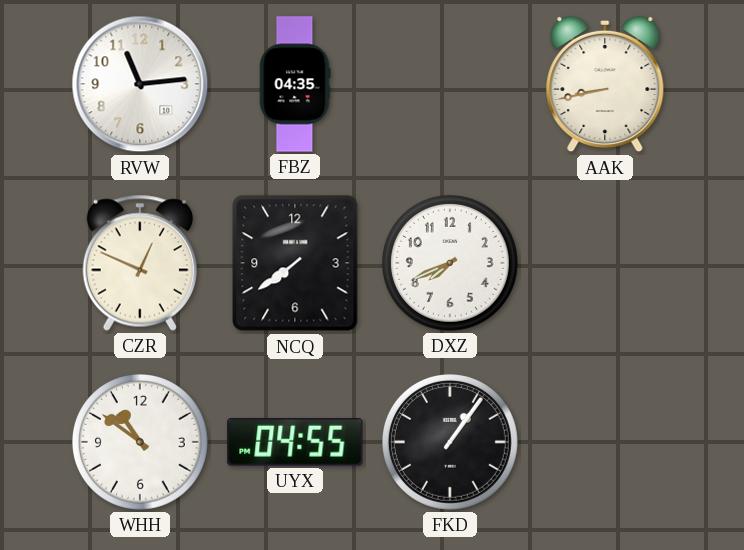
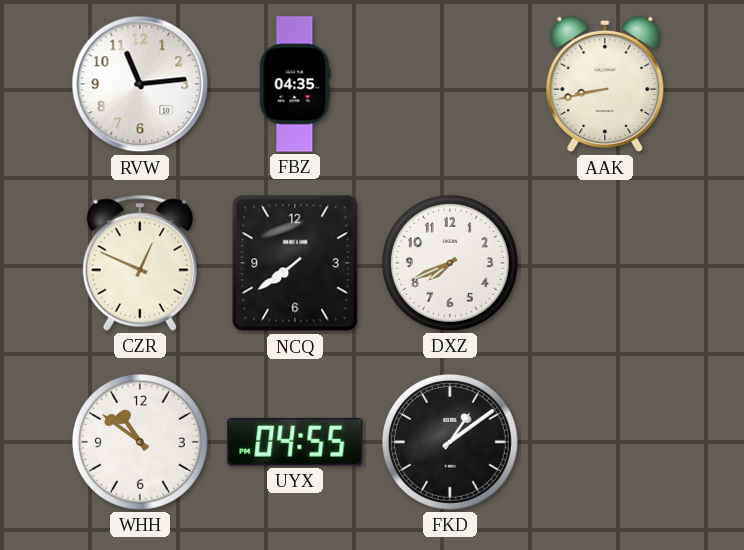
FKD: 1:06 -> 1:09 (450, 442)
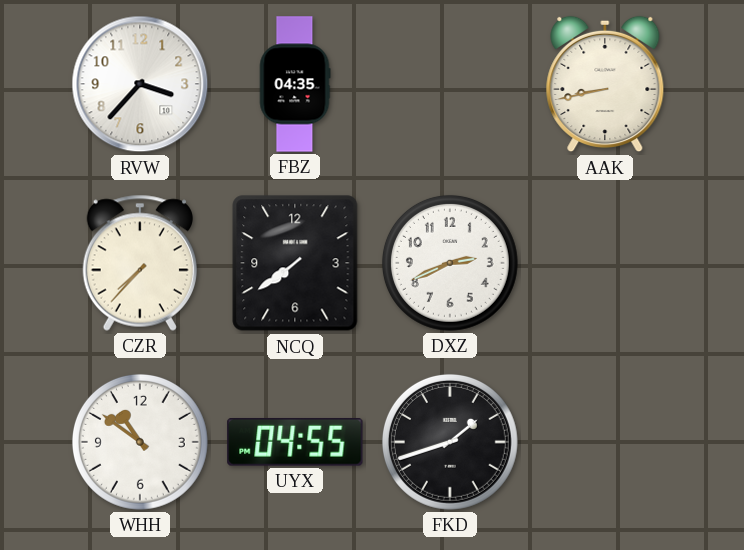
RVW: 11:14 -> 3:37 (140, 84)
CZR: 12:49 -> 7:37 (140, 263)
DXZ: 7:41 -> 2:41 (450, 263)
FKD: 1:09 -> 1:42 (450, 442)
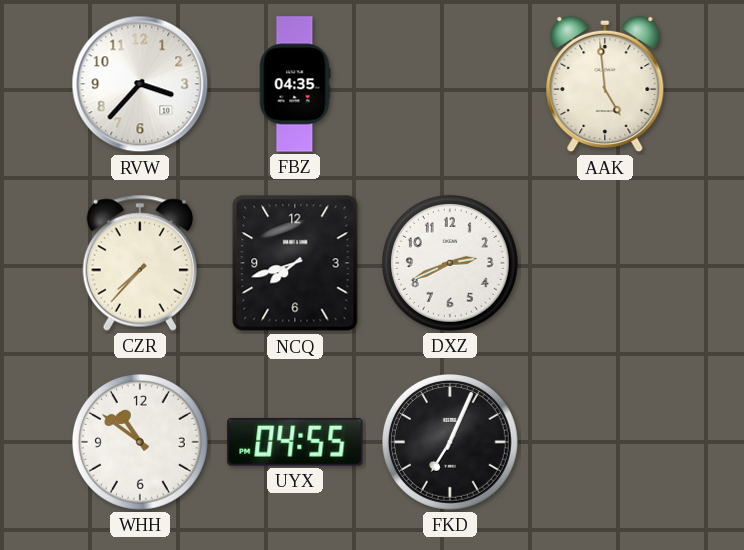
AAK: 8:43 -> 4:59 (605, 84)
NCQ: 7:39 -> 7:42 (295, 263)
FKD: 1:42 -> 7:04 (450, 442)
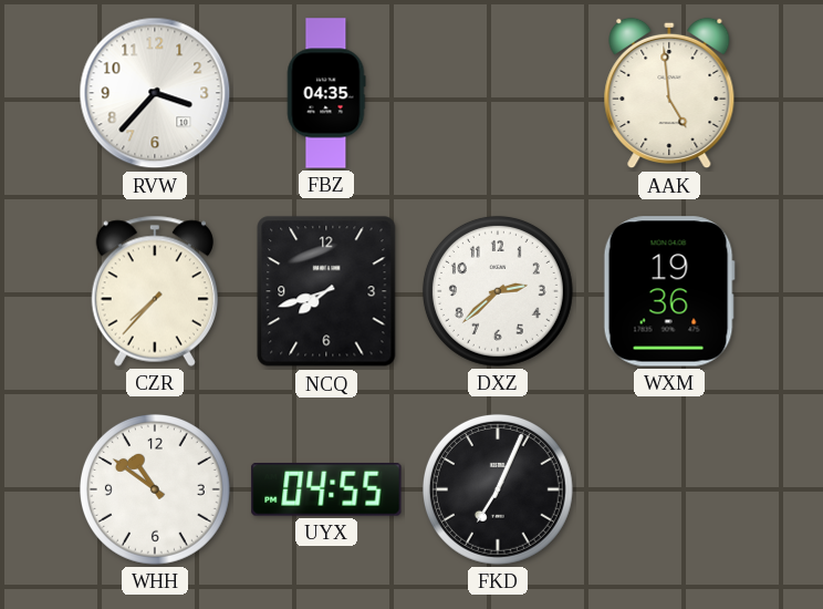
DXZ: 2:41 -> 2:38 (498, 291)
WXM: none -> 19:36 (669, 291)
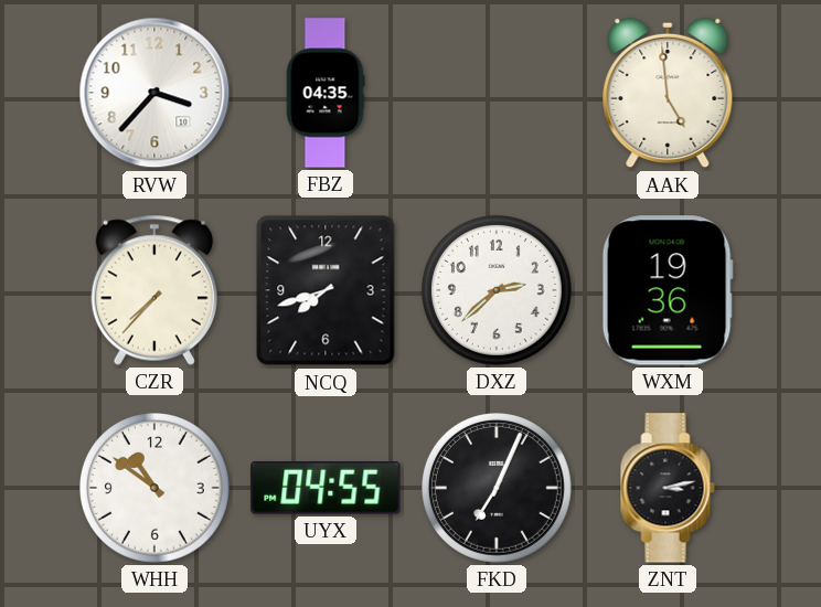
ZNT: none -> 3:13 (668, 488)
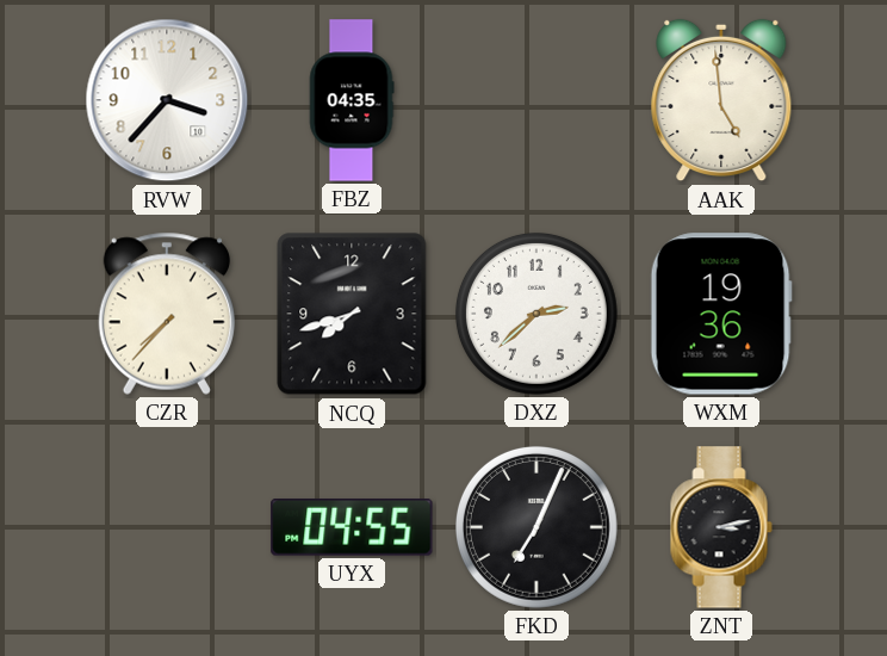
WHH: 10:51 -> none (154, 488)
